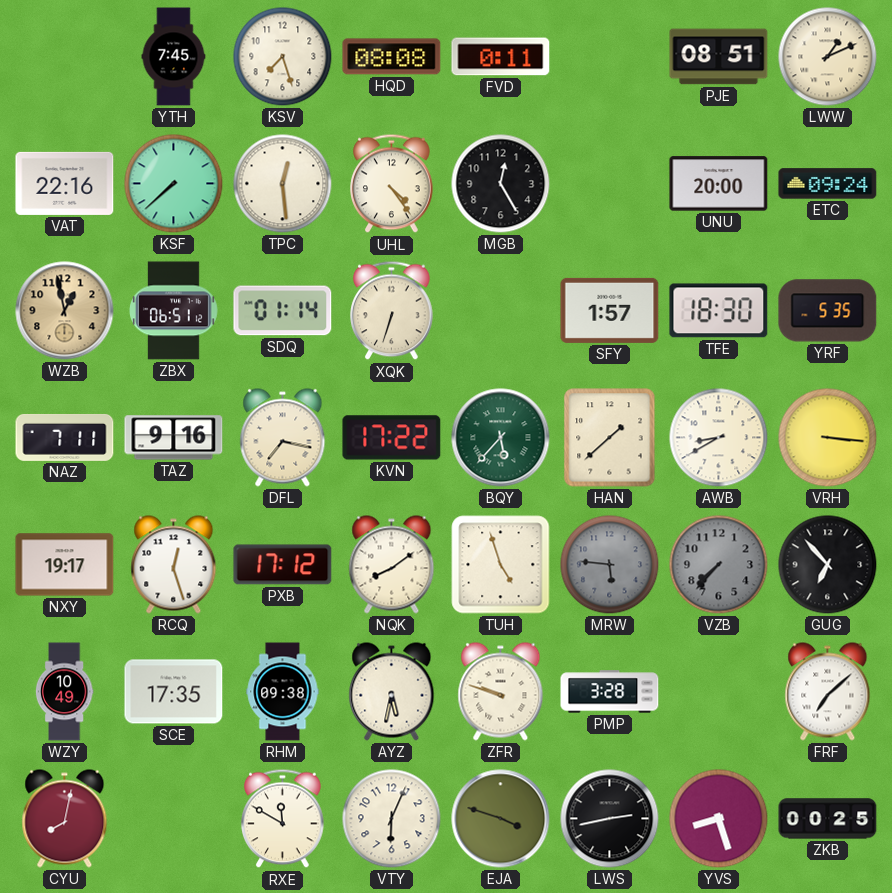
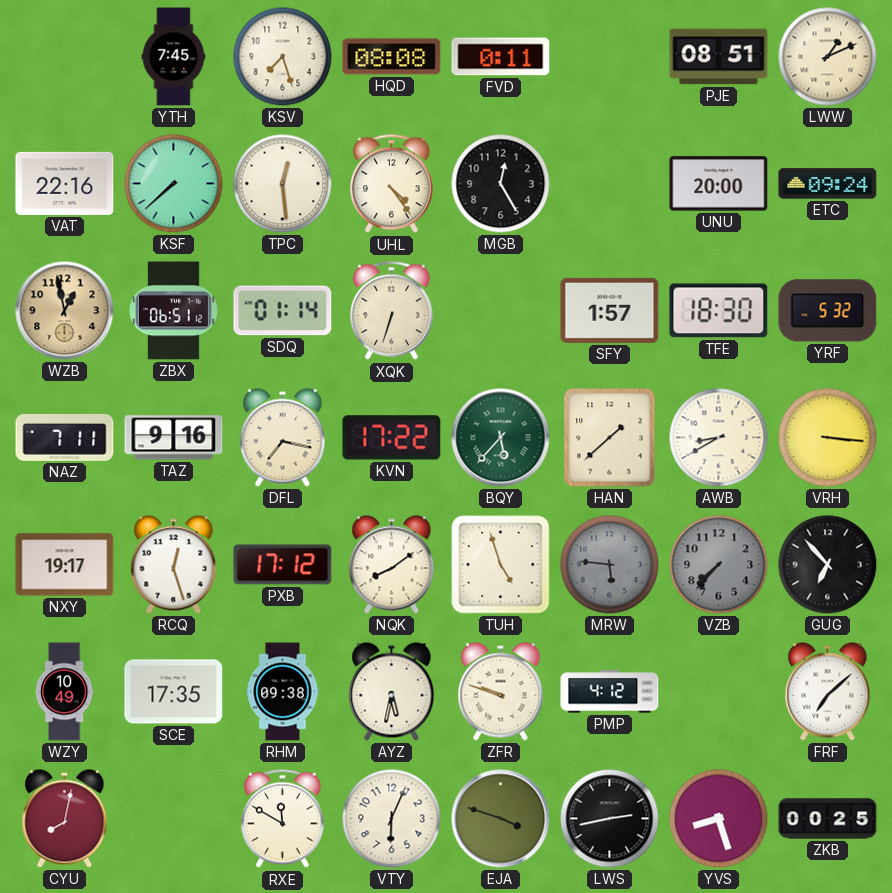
YRF: 5:35 -> 5:32 (828, 311)
PMP: 3:28 -> 4:12 (610, 692)
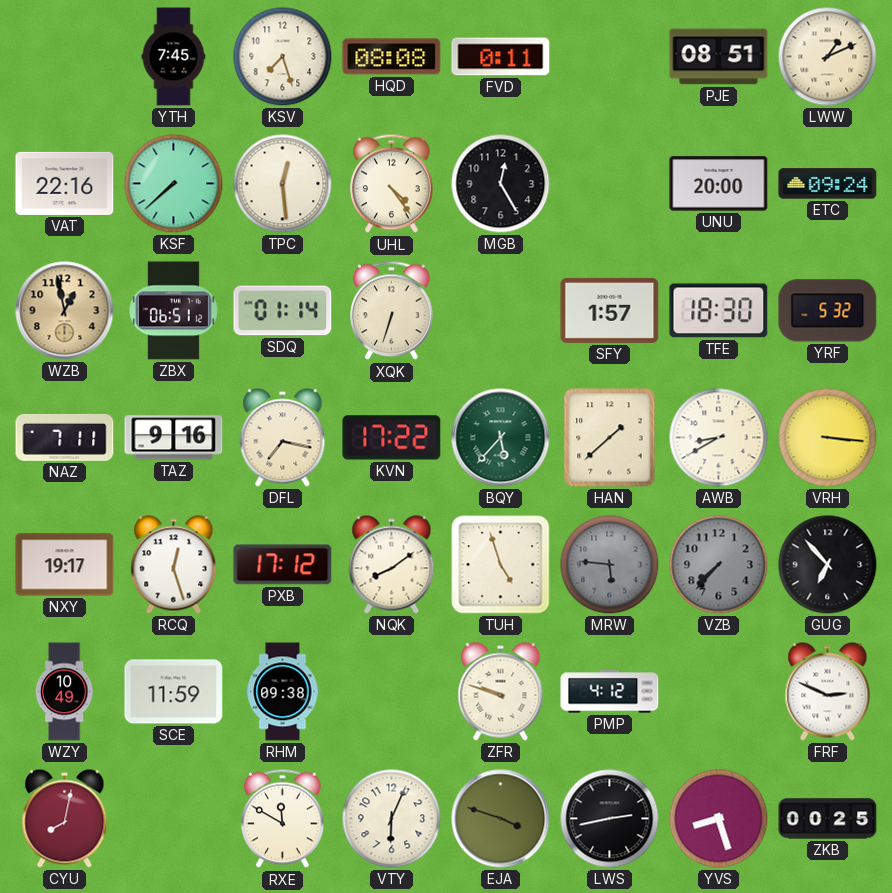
SCE: 17:35 -> 11:59 (174, 692)
AYZ: 5:32 -> none (392, 692)
FRF: 7:08 -> 2:49 (828, 692)
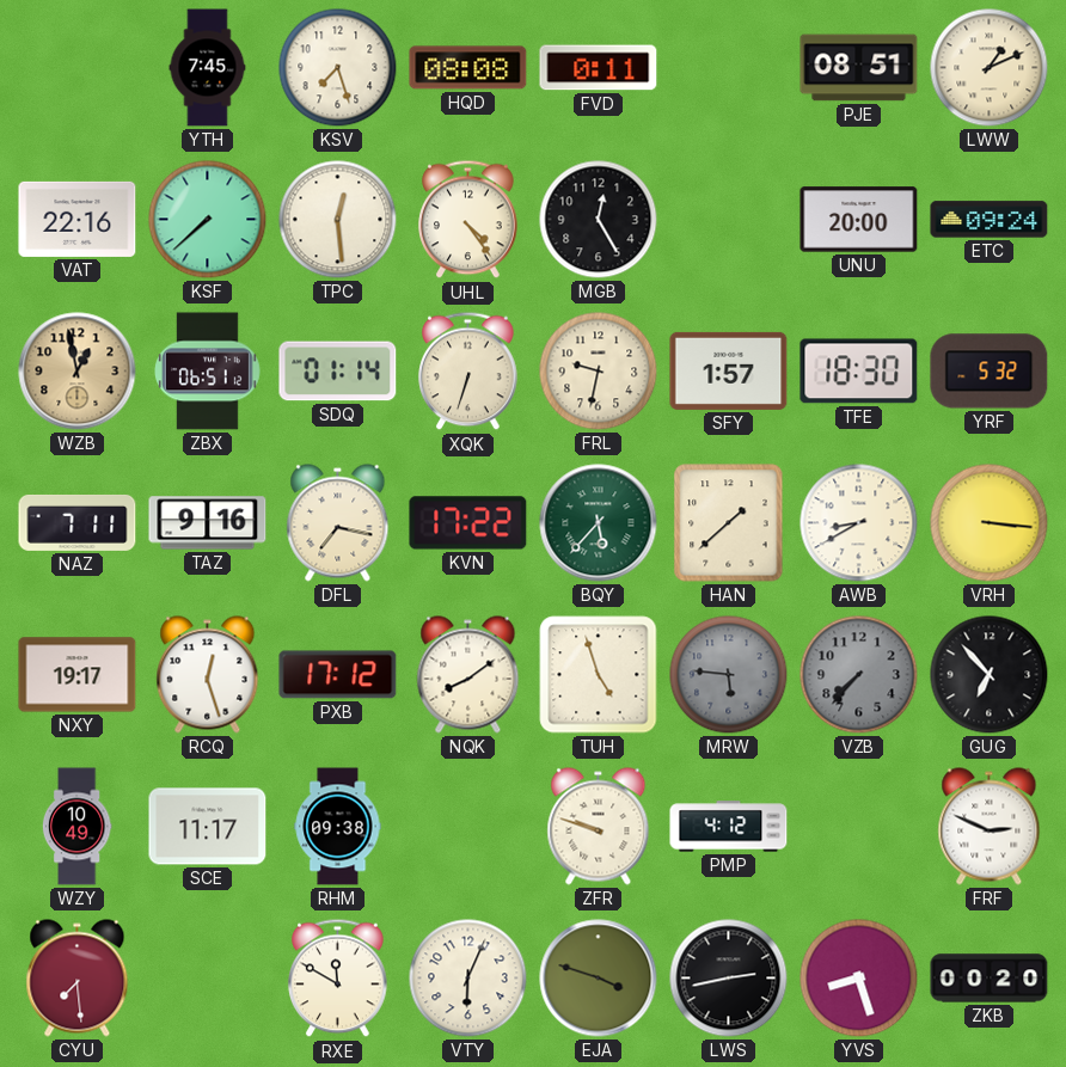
FRL: none -> 9:32 (599, 372)
SCE: 11:59 -> 11:17 (208, 827)
CYU: 8:02 -> 7:29 (78, 979)
ZKB: 00:25 -> 00:20 (990, 979)
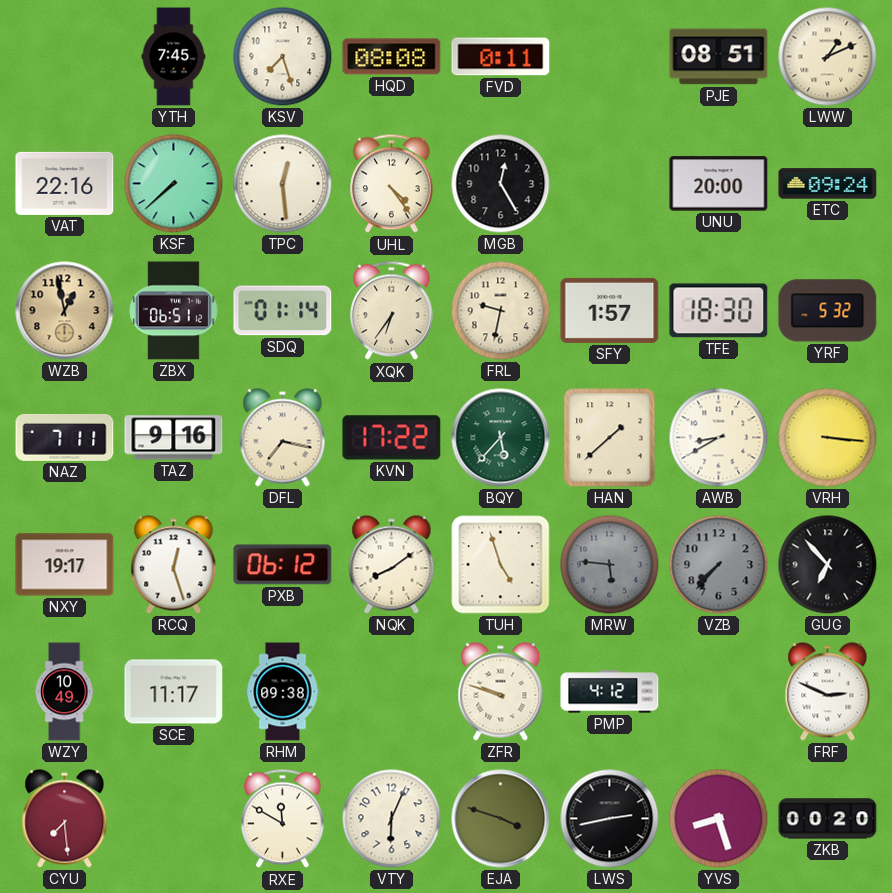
XQK: 6:33 -> 6:36 (392, 311)
PXB: 17:12 -> 06:12 (283, 565)
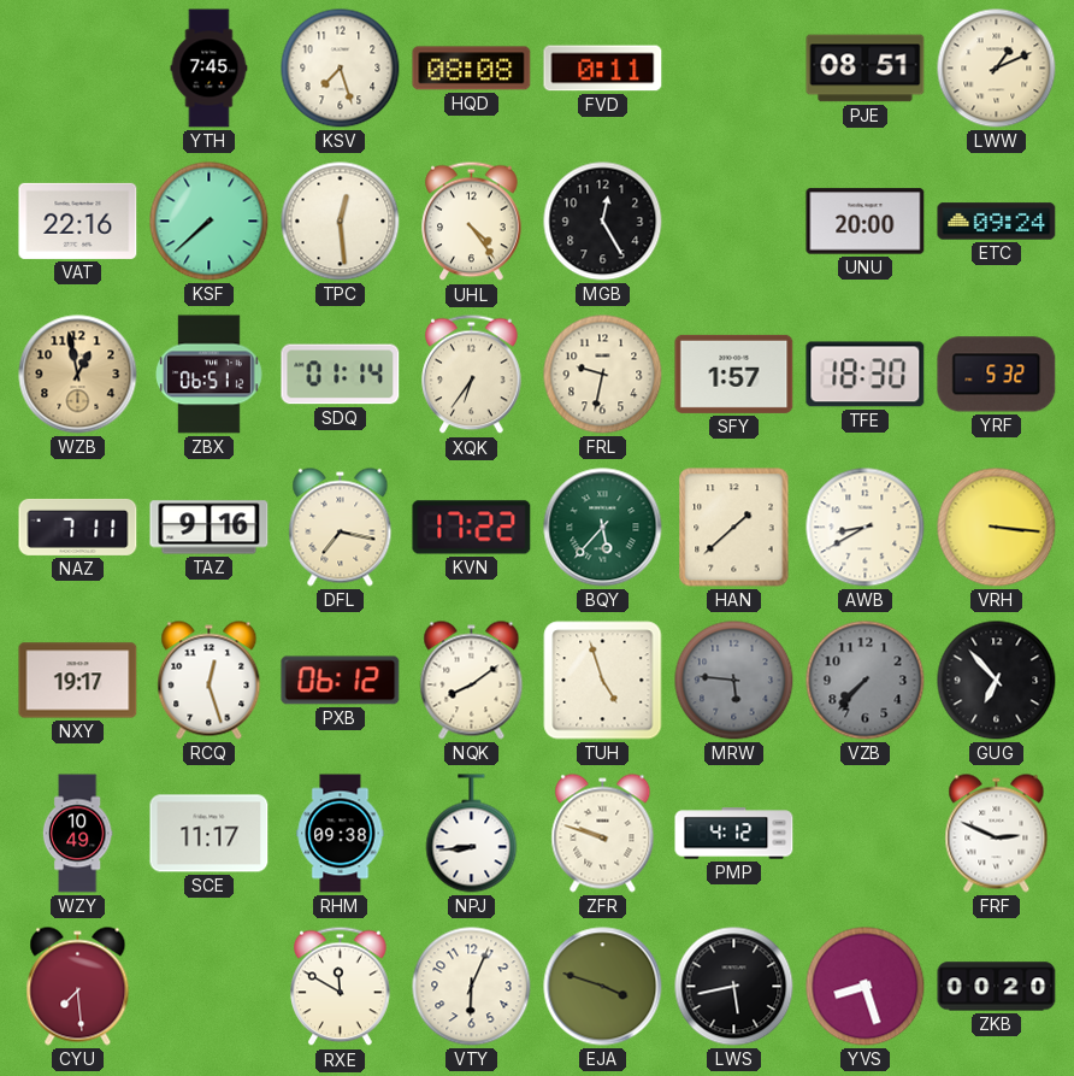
NPJ: none -> 8:44 (472, 834)
LWS: 2:43 -> 5:43 (734, 987)
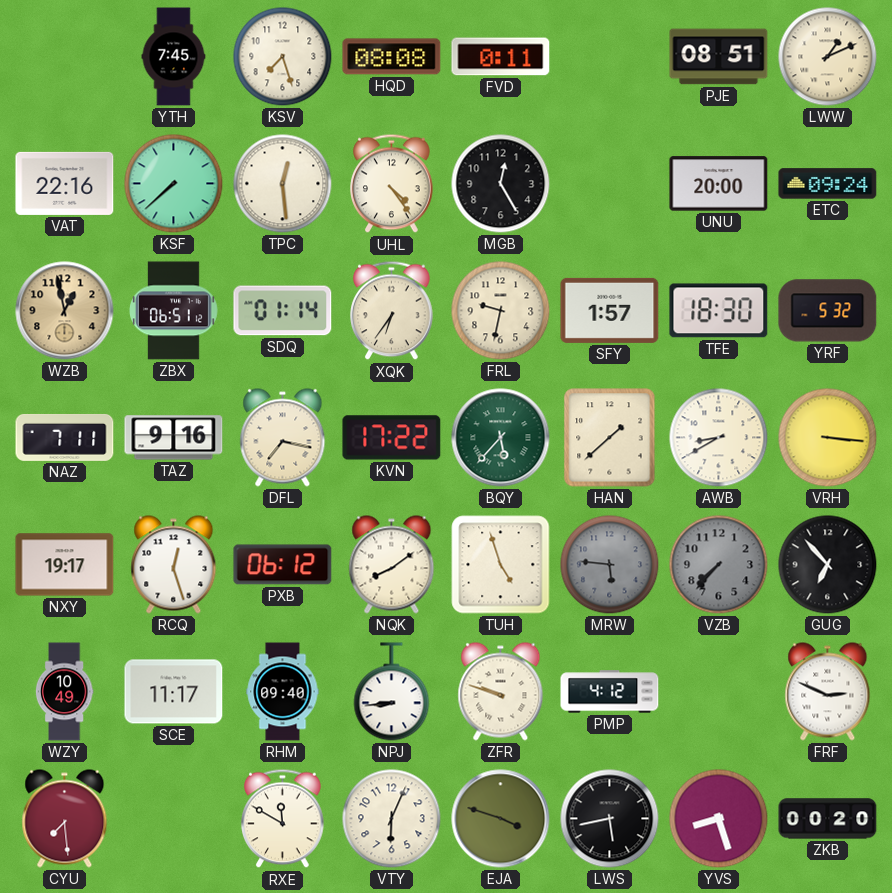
RHM: 09:38 -> 09:40 (283, 692)
